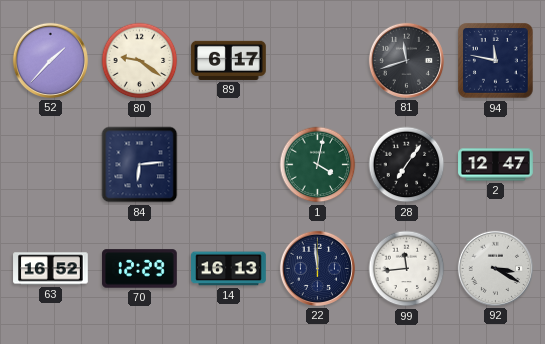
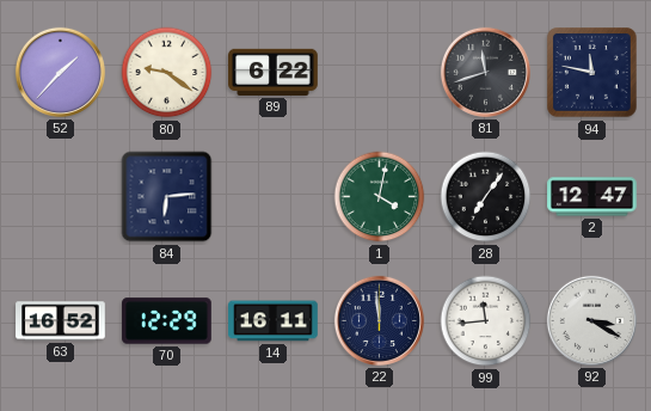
89: 6:17 -> 6:22 (274, 72)
14: 16:13 -> 16:11 (274, 321)
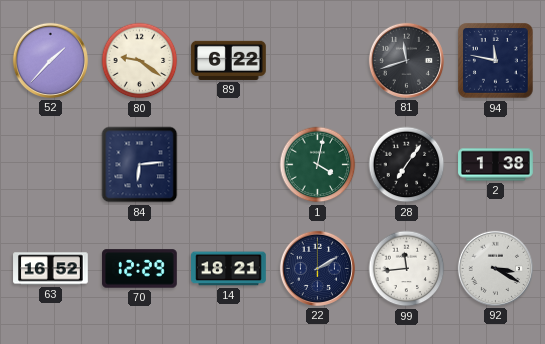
2: 12:47 -> 1:38 (496, 165)
14: 16:11 -> 18:21 (229, 269)
22: 11:59 -> 2:10 (317, 268)
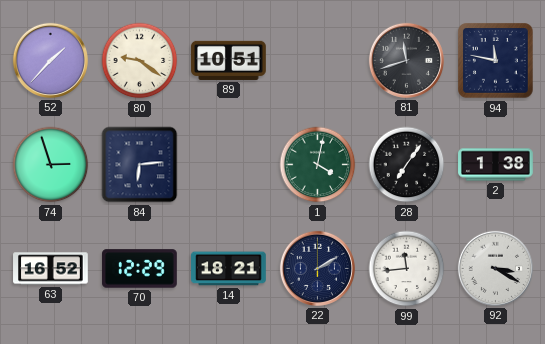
89: 6:22 -> 10:51 (229, 60)
74: none -> 2:57 (51, 165)
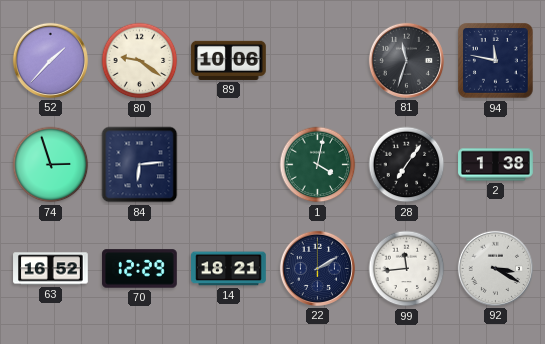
89: 10:51 -> 10:06 (229, 60)
81: 11:42 -> 11:33 (406, 60)
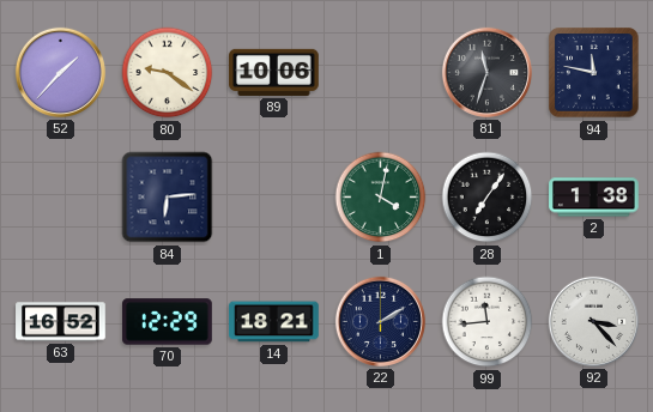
74: 2:57 -> none (51, 165)
92: 3:20 -> 3:23 (593, 321)
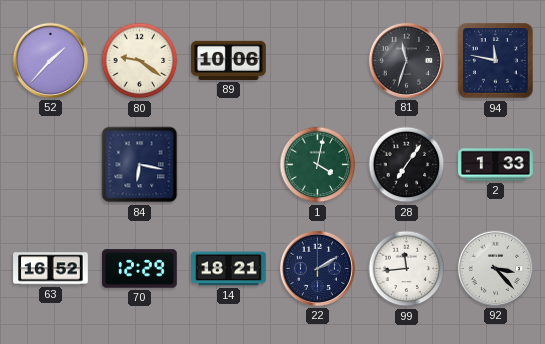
84: 6:14 -> 6:17 (140, 165)
2: 1:38 -> 1:33 (496, 165)
